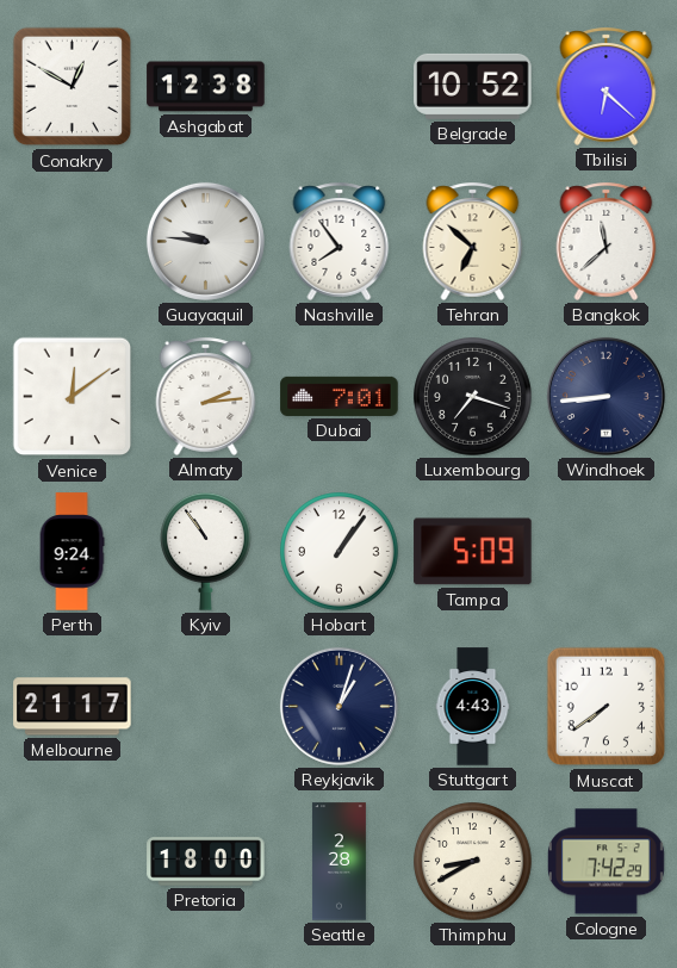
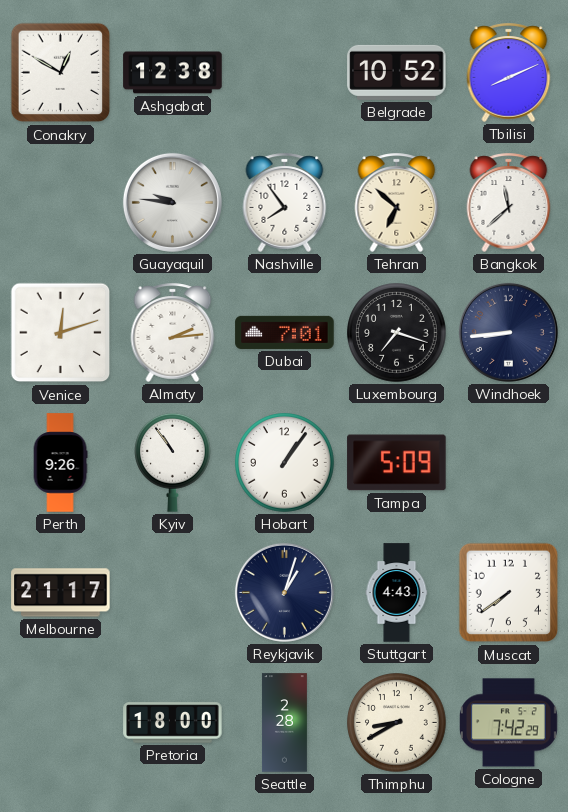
Tbilisi: 6:22 -> 8:11 (509, 72)
Venice: 12:09 -> 12:12 (61, 333)
Perth: 9:24 -> 9:26 (60, 463)
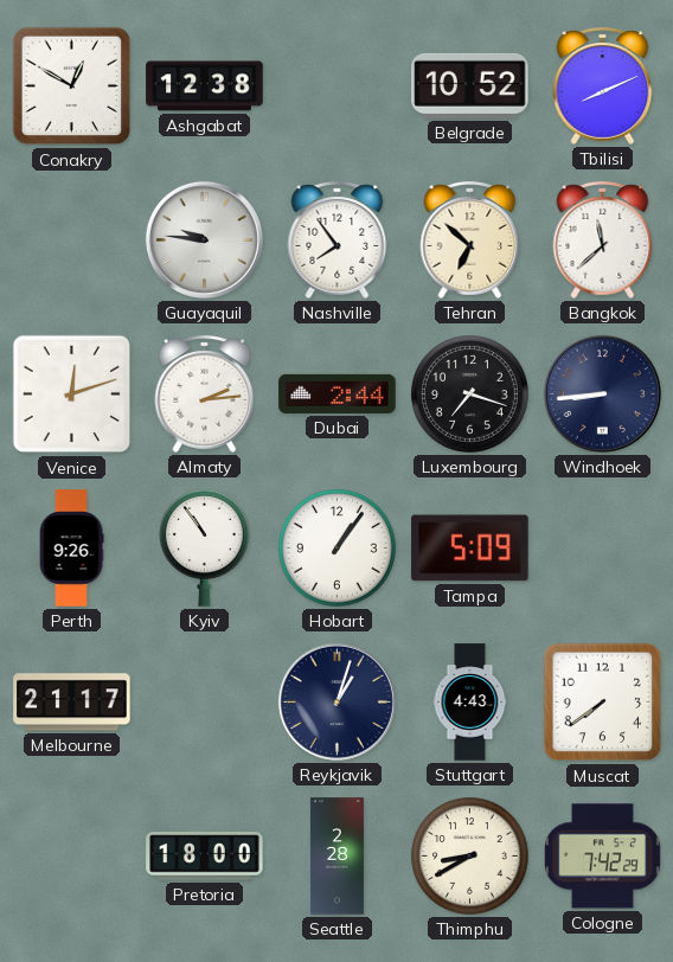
Dubai: 7:01 -> 2:44 (338, 393)
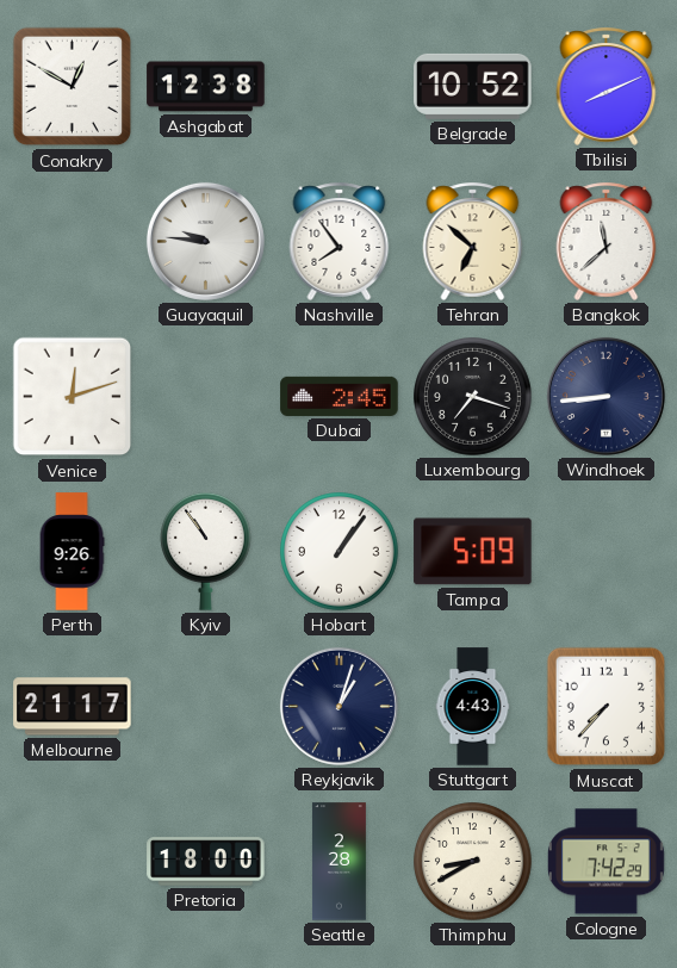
Almaty: 2:14 -> none (205, 393)
Dubai: 2:44 -> 2:45 (340, 396)
Muscat: 7:39 -> 7:37 (607, 707)
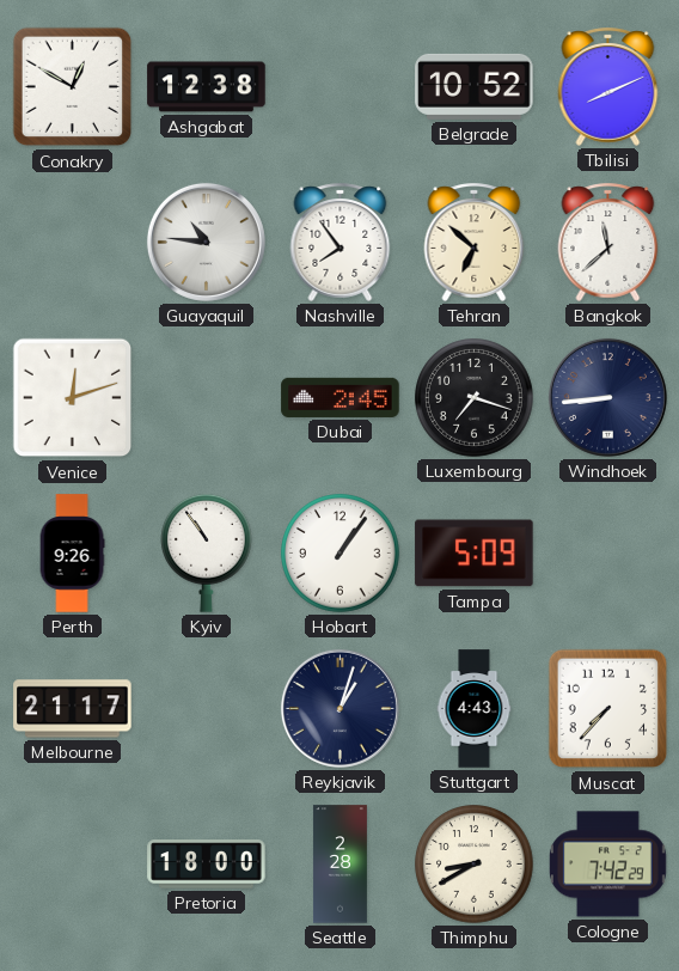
Guayaquil: 9:46 -> 10:46 (206, 242)
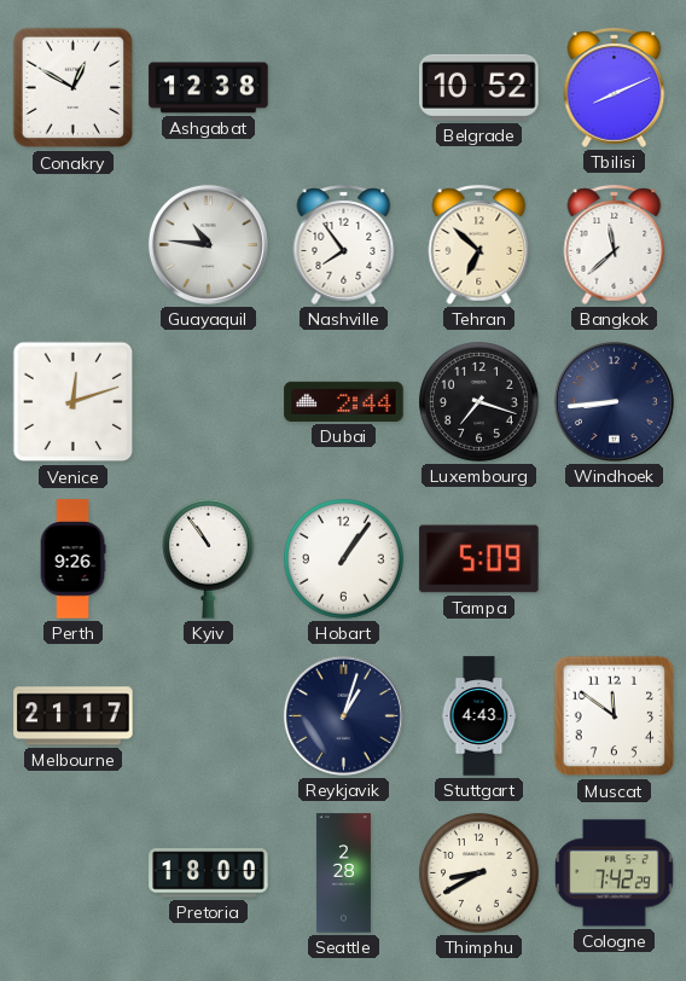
Dubai: 2:45 -> 2:44 (344, 401)
Muscat: 7:37 -> 11:51 (615, 716)
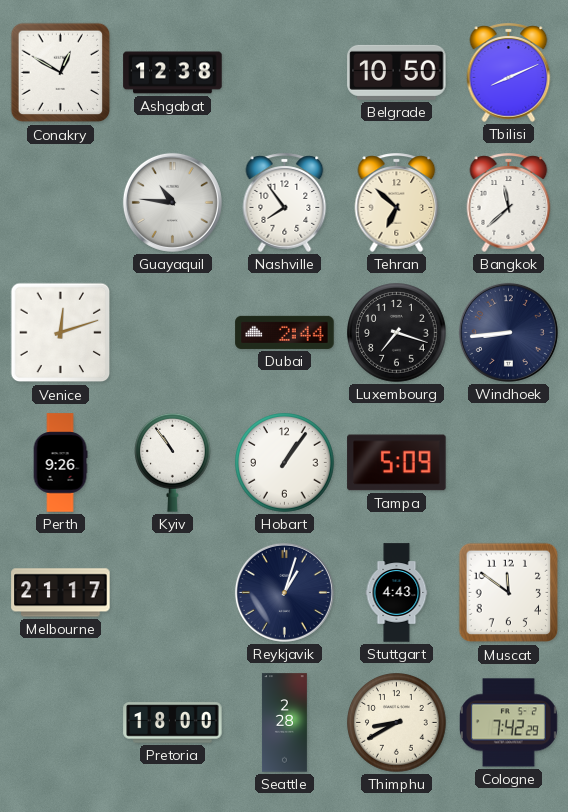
Belgrade: 10:52 -> 10:50 (397, 72)
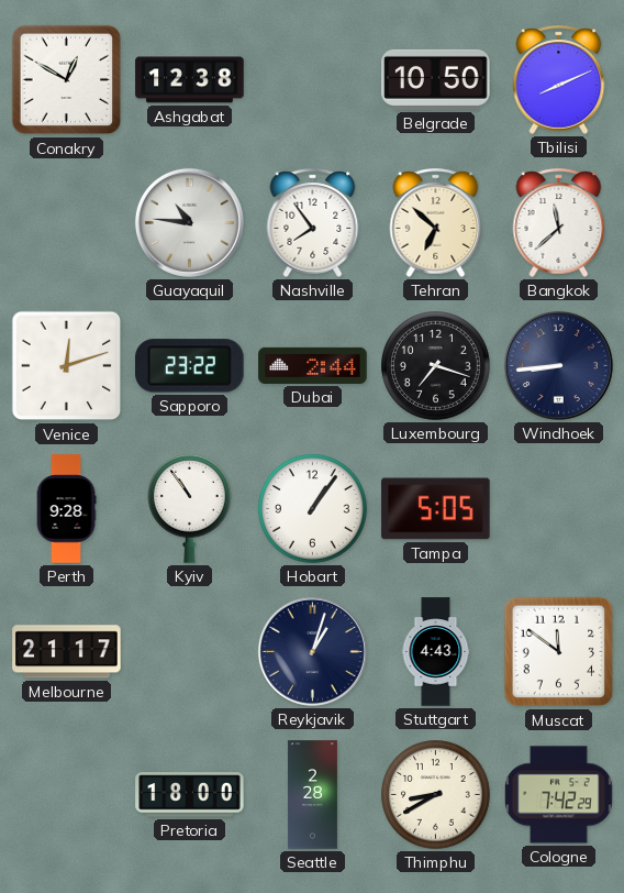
Sapporo: none -> 23:22 (190, 366)
Perth: 9:26 -> 9:28 (66, 509)
Tampa: 5:09 -> 5:05 (436, 509)
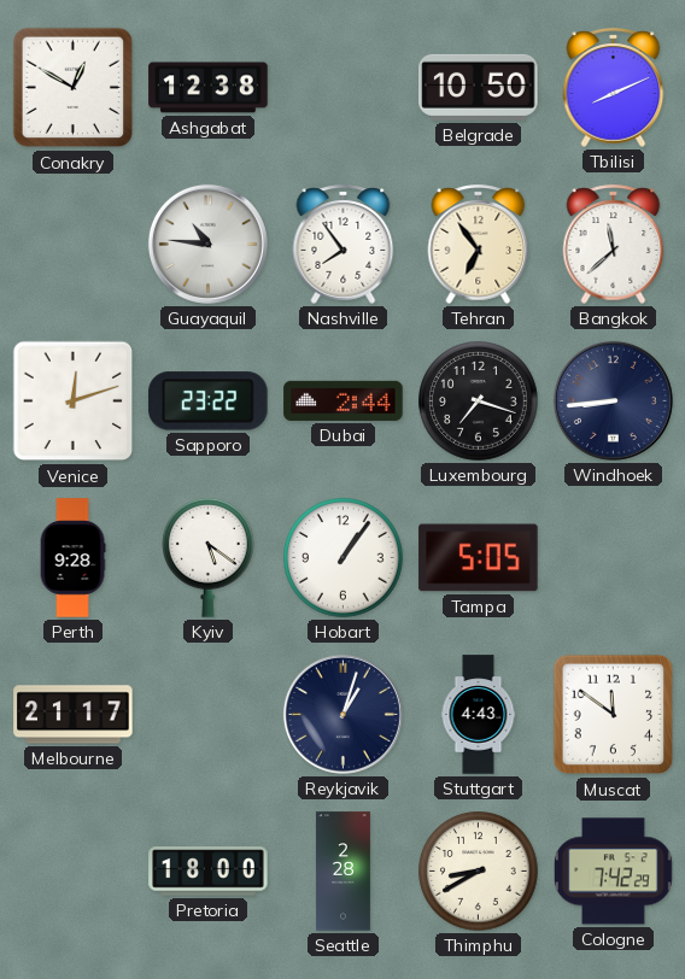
Tehran: 6:52 -> 6:54 (479, 244)
Kyiv: 10:54 -> 5:21 (209, 557)
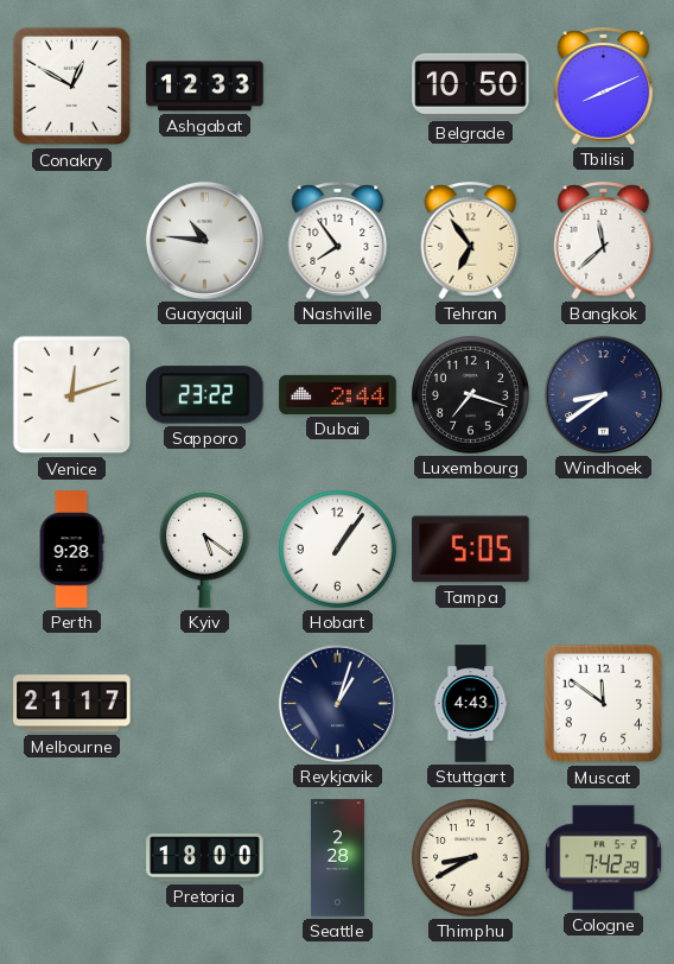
Ashgabat: 12:38 -> 12:33 (205, 87)
Windhoek: 8:44 -> 8:39 (603, 394)
